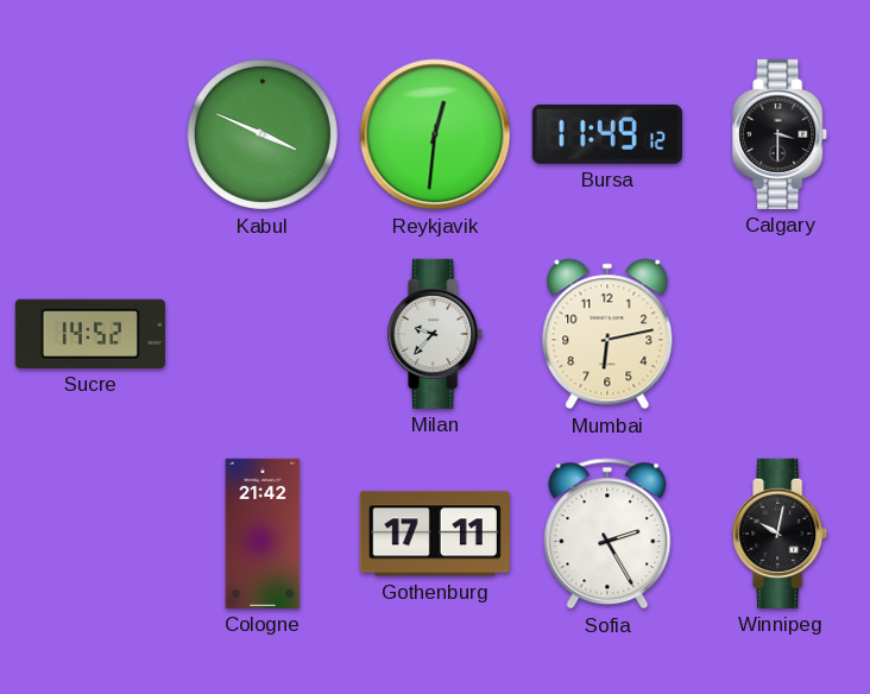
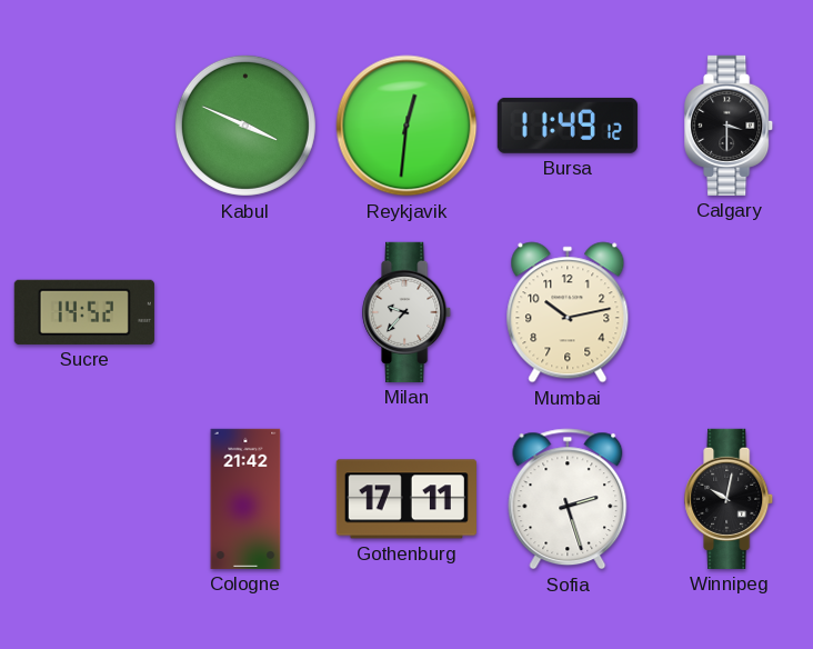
Mumbai: 6:13 -> 10:13 (568, 312)
Sofia: 2:25 -> 2:27 (568, 499)
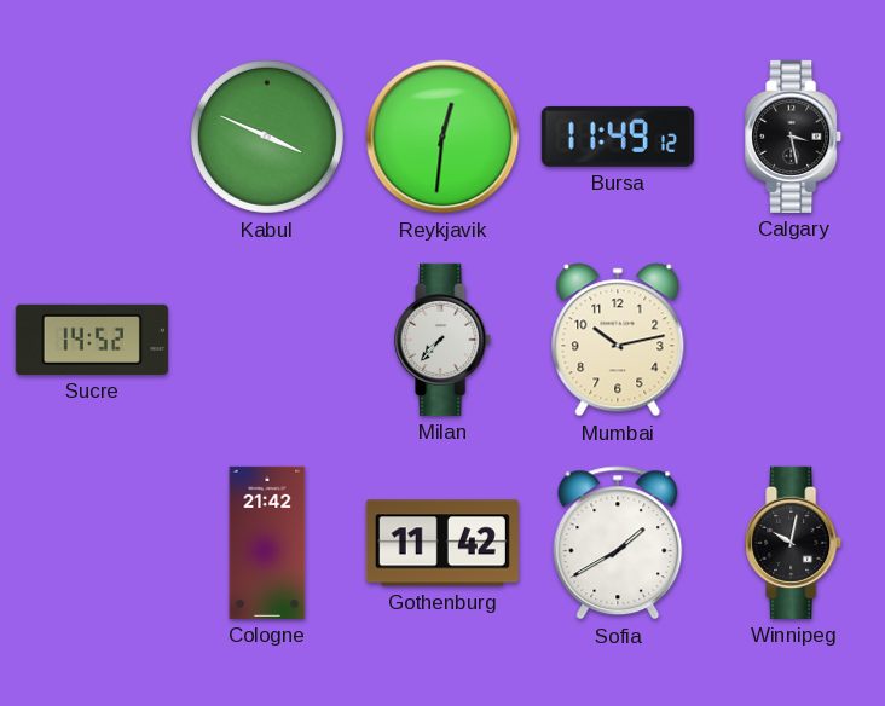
Calgary: 3:30 -> 3:28 (794, 137)
Milan: 9:37 -> 7:37 (444, 340)
Gothenburg: 17:11 -> 11:42 (442, 543)
Sofia: 2:27 -> 1:40 (618, 543)
